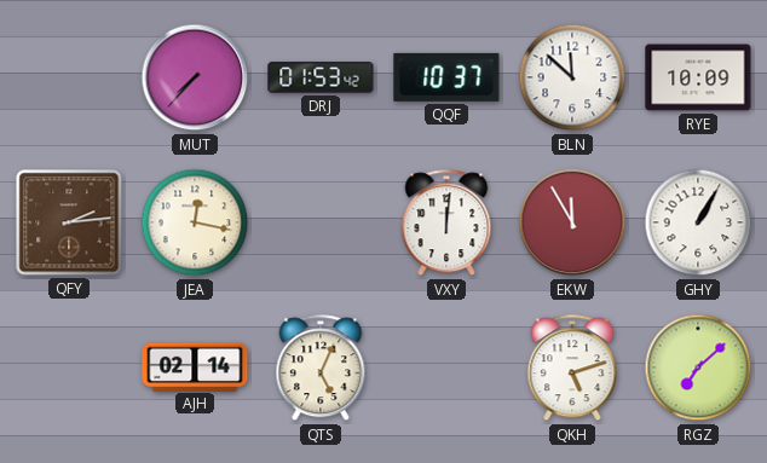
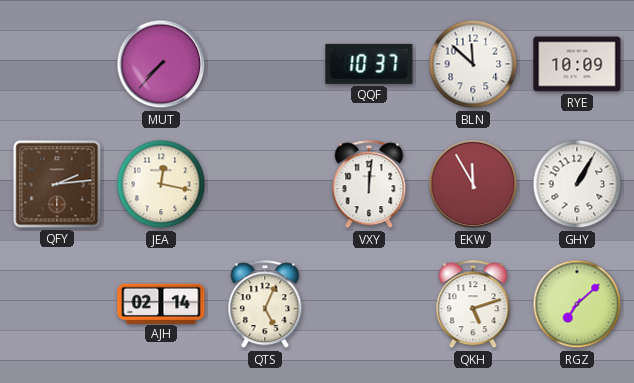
DRJ: 01:53 -> none (321, 77)
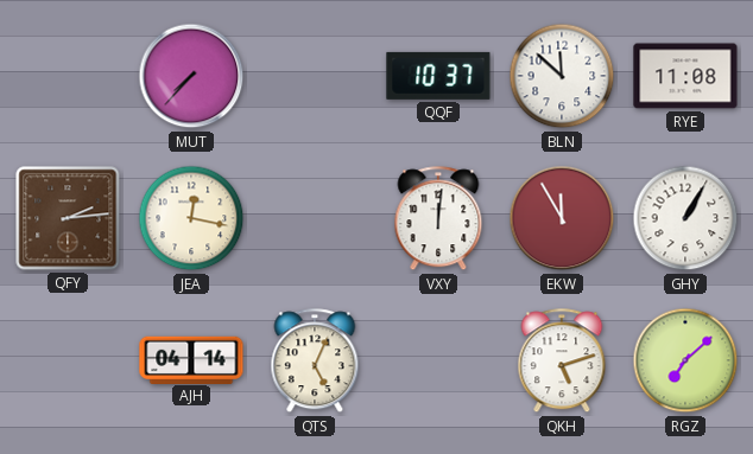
RYE: 10:09 -> 11:08 (685, 76)
AJH: 02:14 -> 04:14 (191, 359)
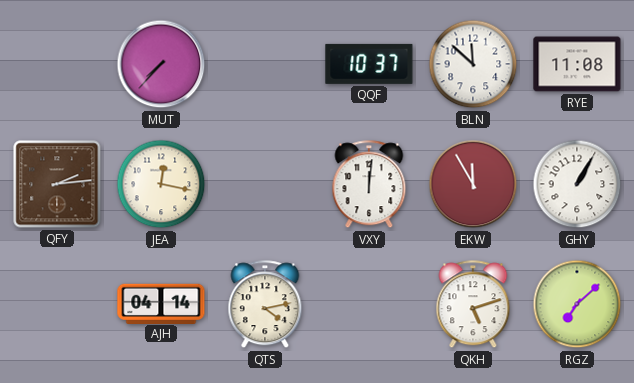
QTS: 5:04 -> 4:13 (265, 305)
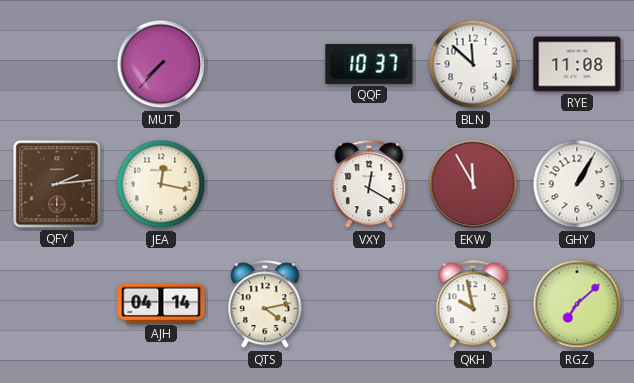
VXY: 12:01 -> 12:20 (369, 185)
QKH: 5:12 -> 9:58 (473, 305)
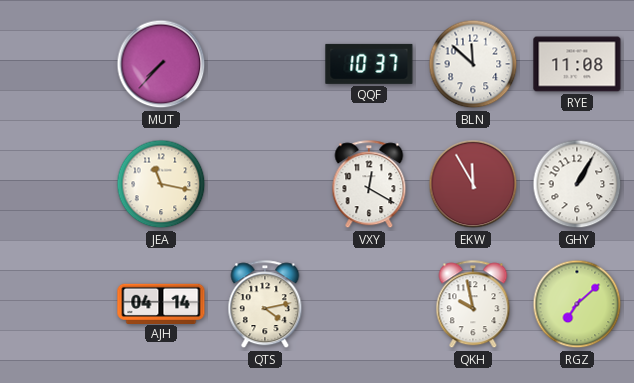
QFY: 2:14 -> none (57, 184)
JEA: 12:17 -> 11:17 (161, 184)
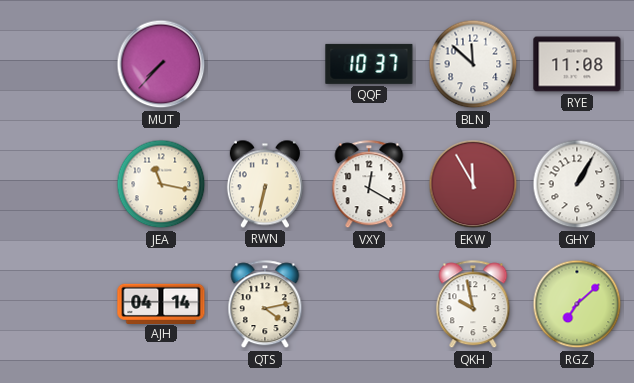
RWN: none -> 6:32 (265, 184)
